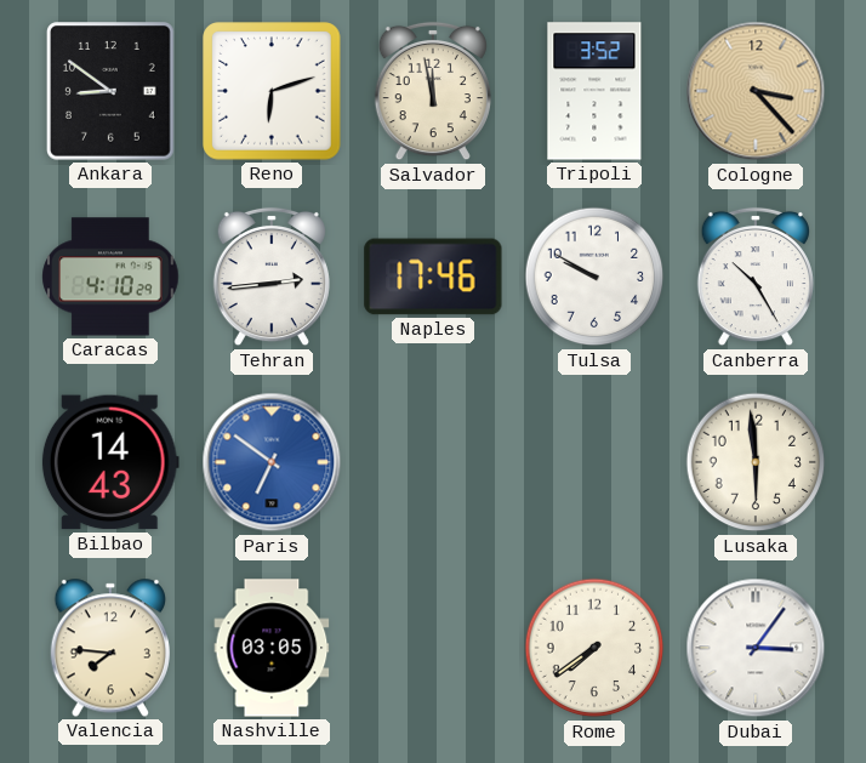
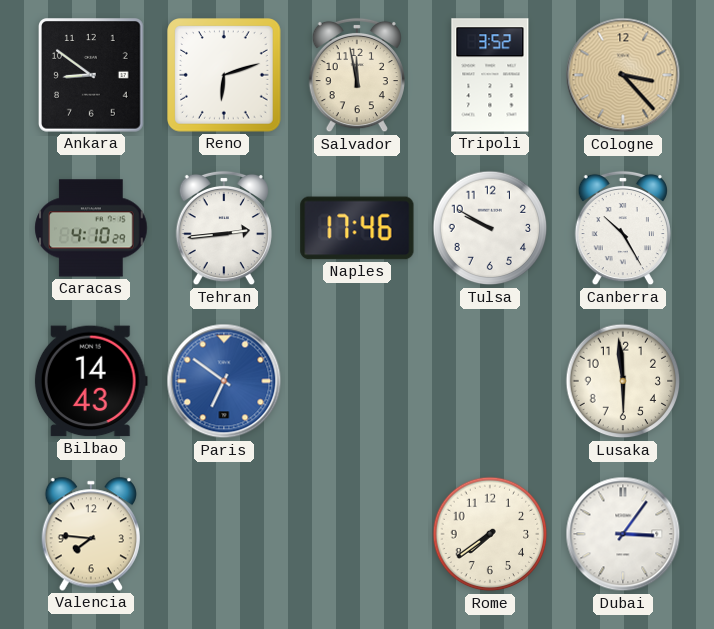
Nashville: 03:05 -> none (272, 648)
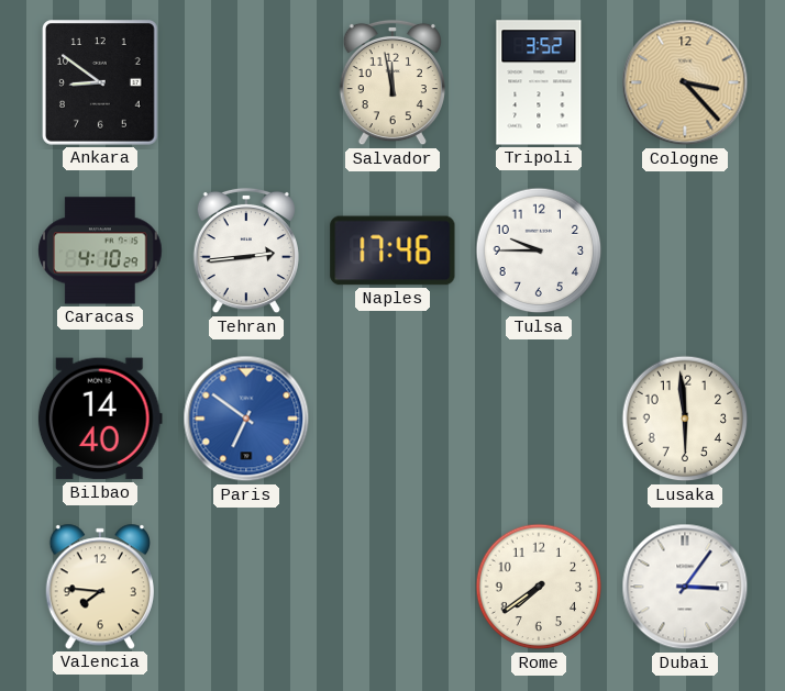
Reno: 6:12 -> none (224, 75)
Tulsa: 9:50 -> 9:45 (539, 250)
Canberra: 10:25 -> none (623, 228)
Bilbao: 14:43 -> 14:40 (100, 419)
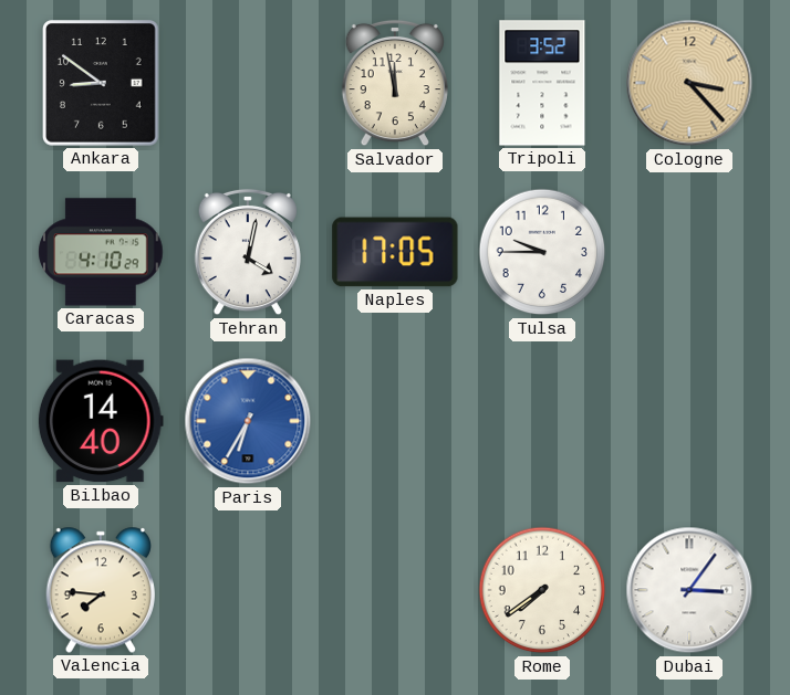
Tehran: 2:44 -> 4:02 (248, 252)
Naples: 17:46 -> 17:05 (395, 252)
Paris: 6:51 -> 6:35 (248, 421)
Lusaka: 5:59 -> none (685, 419)
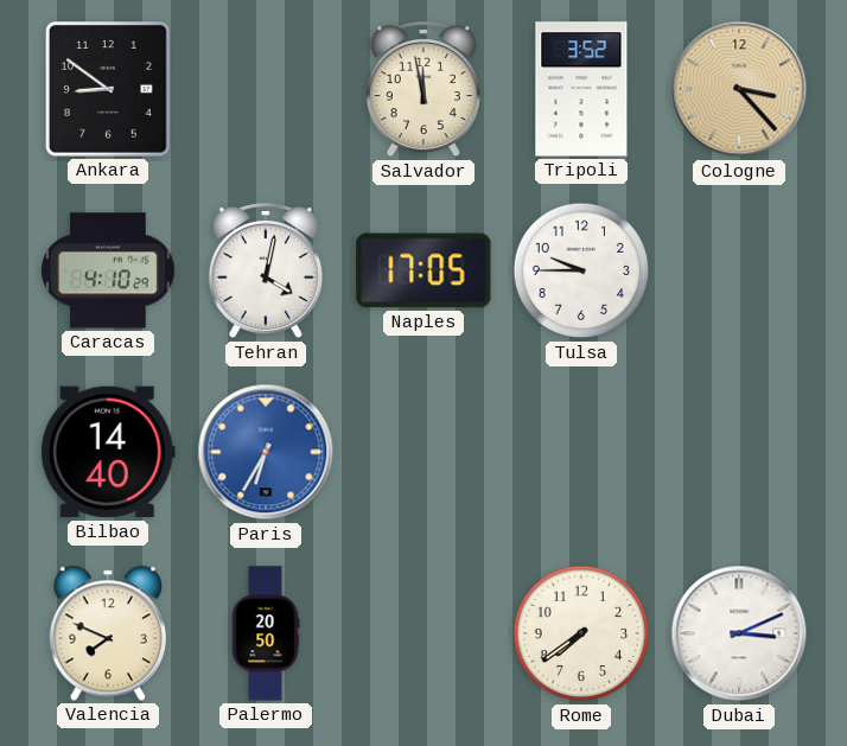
Valencia: 7:46 -> 7:49 (108, 633)
Palermo: none -> 20:50 (266, 633)
Dubai: 3:06 -> 3:11 (739, 633)
